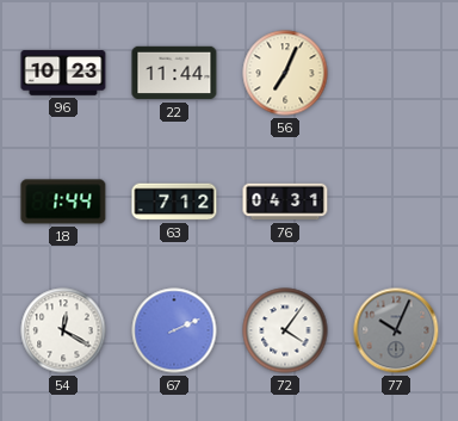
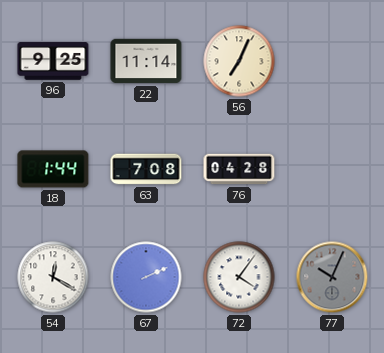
96: 10:23 -> 9:25 (53, 61)
22: 11:44 -> 11:14 (146, 61)
63: 7:12 -> 7:08 (146, 169)
76: 04:31 -> 04:28 (239, 169)
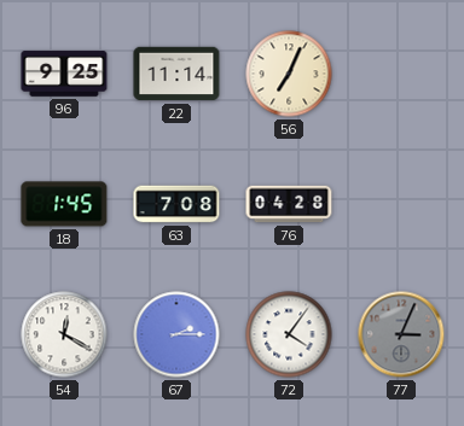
18: 1:44 -> 1:45 (64, 204)
67: 2:11 -> 2:15 (176, 334)
77: 10:04 -> 3:04 (401, 334)
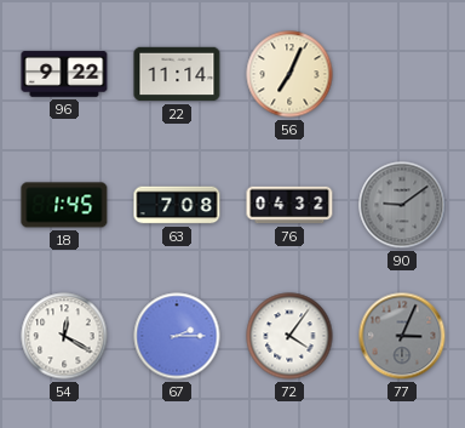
96: 9:25 -> 9:22 (64, 74)
76: 04:28 -> 04:32 (289, 205)
90: none -> 9:09 (402, 205)
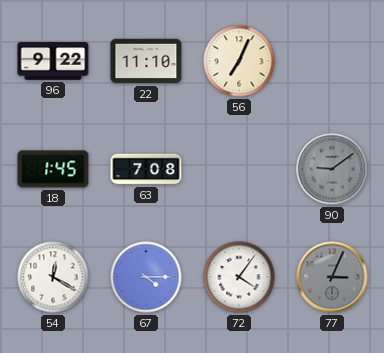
22: 11:14 -> 11:10 (146, 61)
76: 04:32 -> none (289, 205)
67: 2:15 -> 4:15 (146, 277)
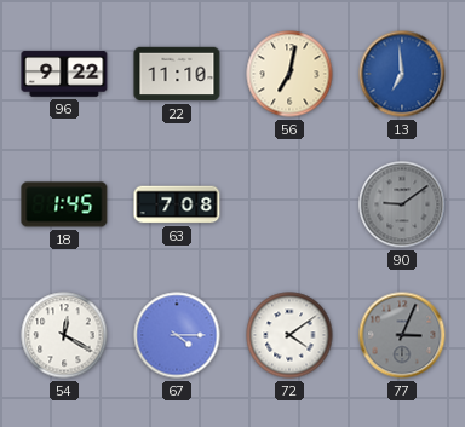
56: 7:04 -> 7:02 (289, 74)
13: none -> 6:59 (402, 74)
72: 4:06 -> 4:09 (289, 335)
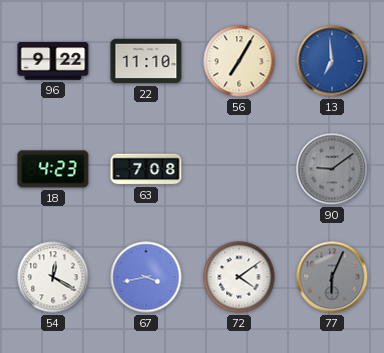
56: 7:02 -> 7:05 (239, 61)
18: 1:45 -> 4:23 (53, 169)
67: 4:15 -> 3:43 (146, 277)
77: 3:04 -> 6:04 (332, 277)
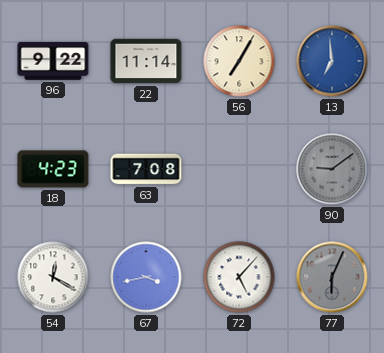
22: 11:10 -> 11:14 (146, 61)
72: 4:09 -> 5:07 (239, 277)
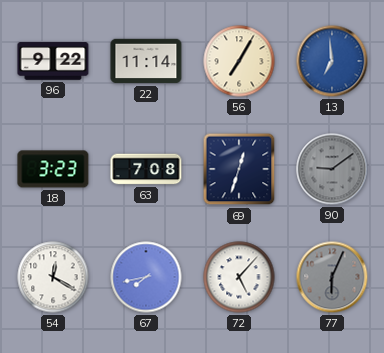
18: 4:23 -> 3:23 (53, 169)
69: none -> 12:33 (239, 169)
67: 3:43 -> 7:43 (146, 277)
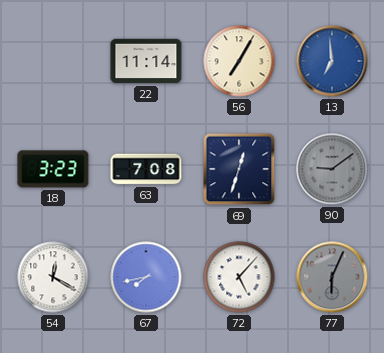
96: 9:22 -> none (53, 61)
